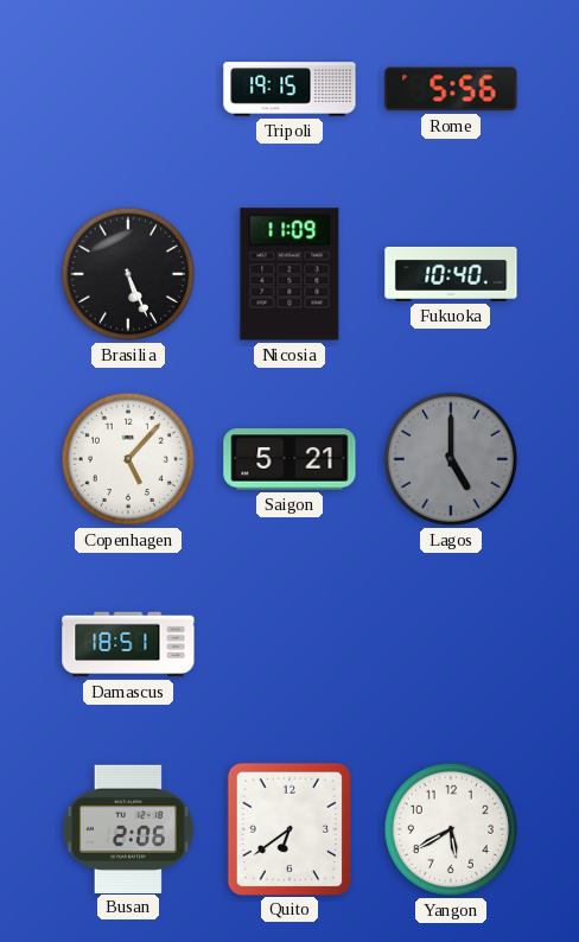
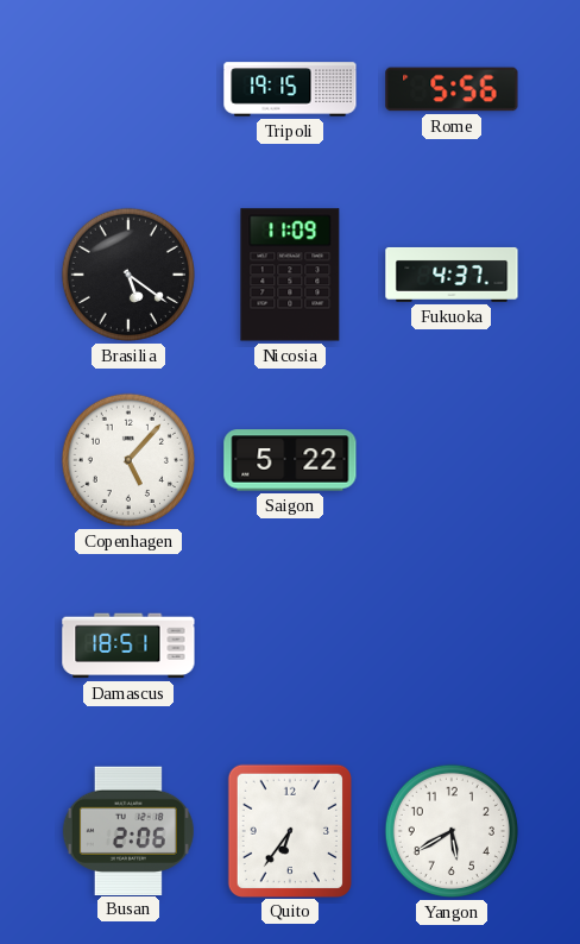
Brasilia: 5:26 -> 5:21 (128, 275)
Fukuoka: 10:40 -> 4:37 (452, 275)
Saigon: 5:21 -> 5:22 (290, 460)
Lagos: 5:00 -> none (451, 459)
Quito: 6:39 -> 6:36 (290, 830)
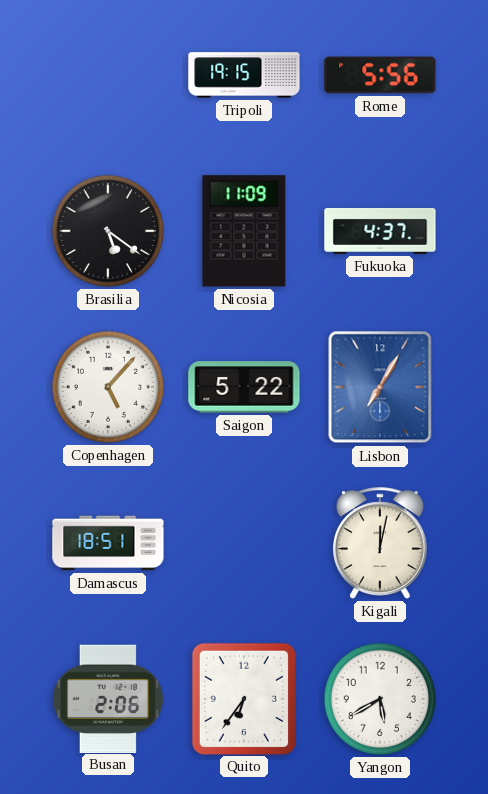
Lisbon: none -> 7:05 (380, 387)
Kigali: none -> 12:02 (380, 543)
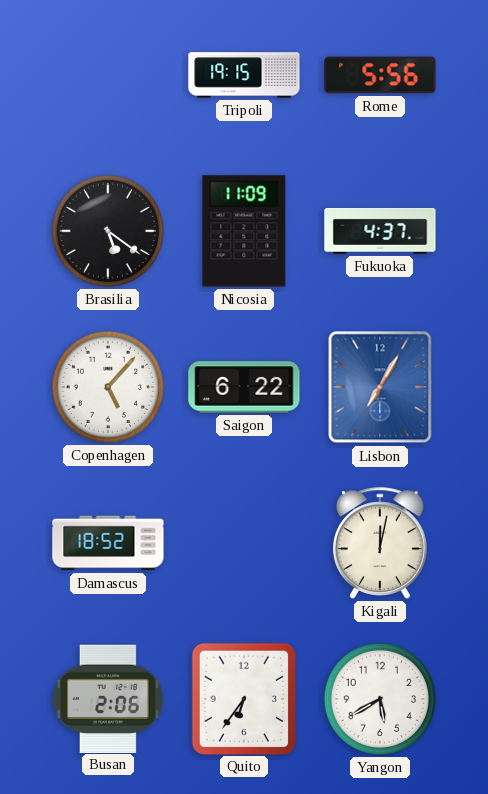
Saigon: 5:22 -> 6:22 (244, 387)
Damascus: 18:51 -> 18:52 (108, 543)
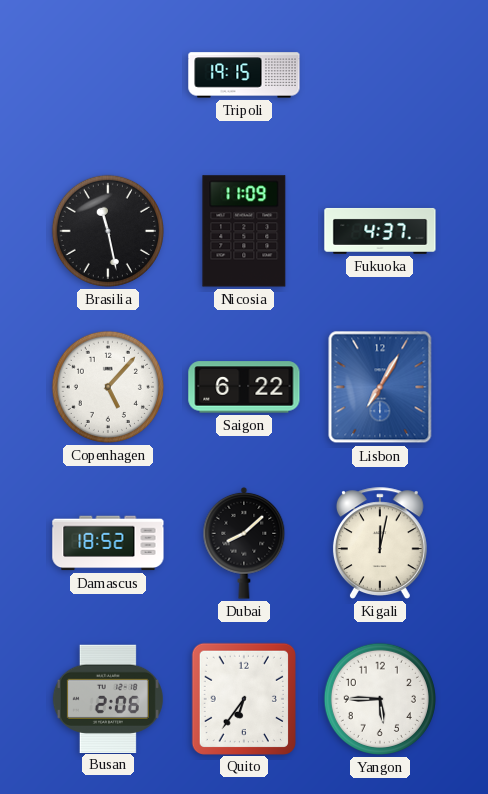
Rome: 5:56 -> none (380, 75)
Brasilia: 5:21 -> 11:28 (108, 231)
Dubai: none -> 8:08 (244, 543)
Yangon: 5:40 -> 5:45 (380, 699)
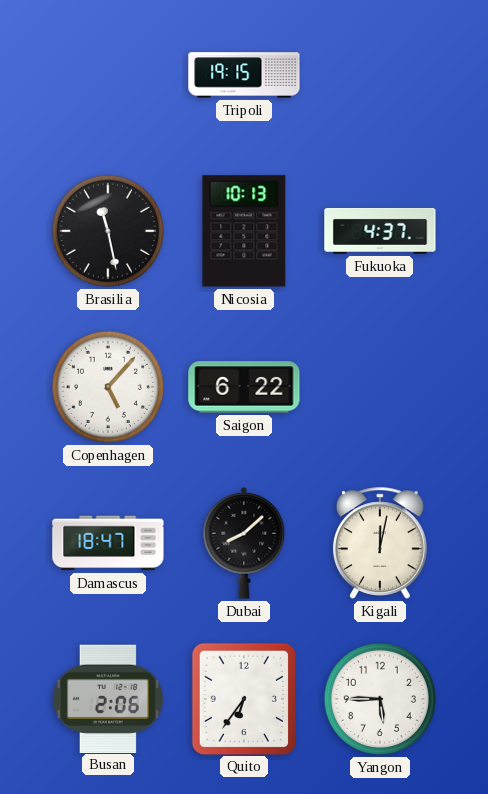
Nicosia: 11:09 -> 10:13 (244, 231)
Lisbon: 7:05 -> none (380, 387)
Damascus: 18:52 -> 18:47 (108, 543)
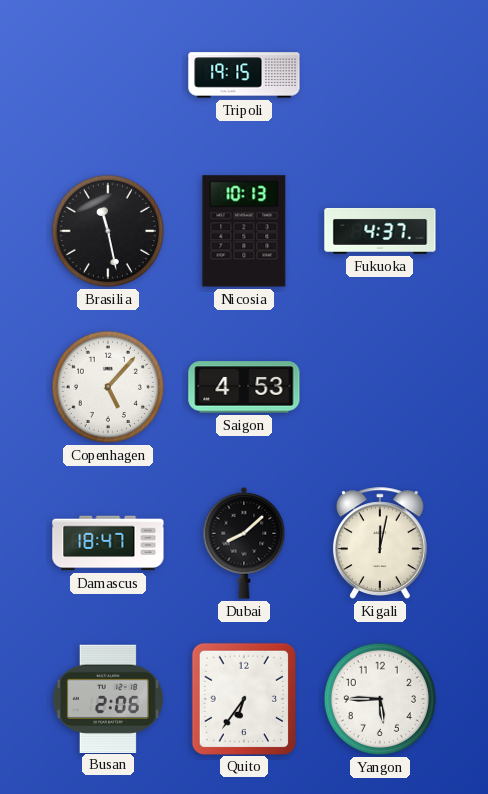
Saigon: 6:22 -> 4:53 (244, 387)
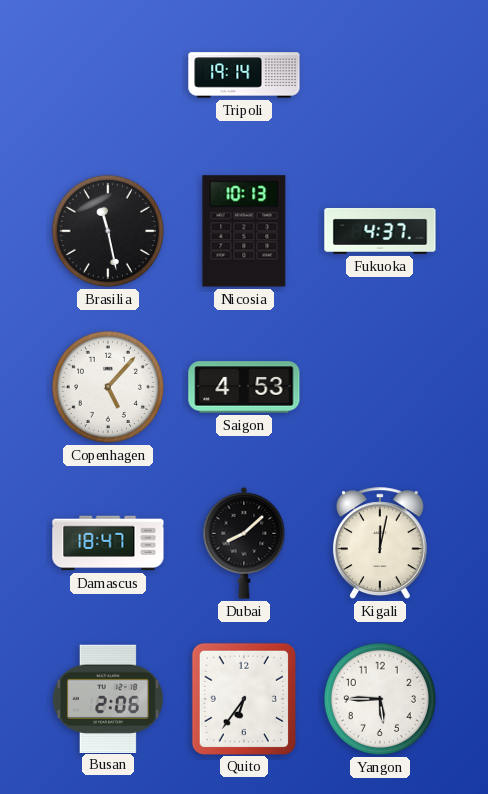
Tripoli: 19:15 -> 19:14 (244, 75)
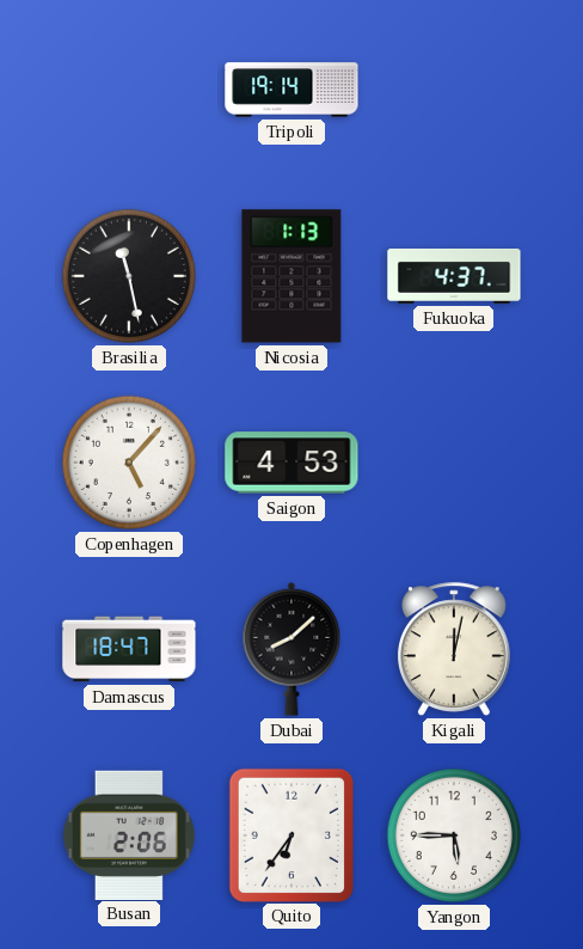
Nicosia: 10:13 -> 1:13 (291, 276)
